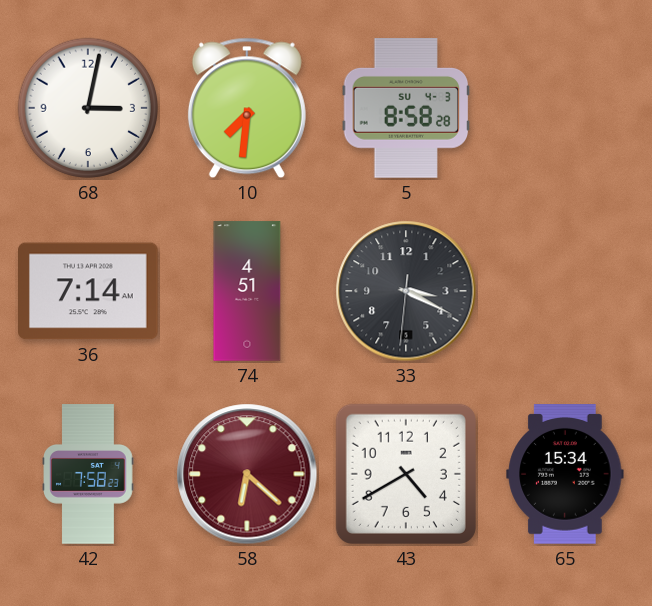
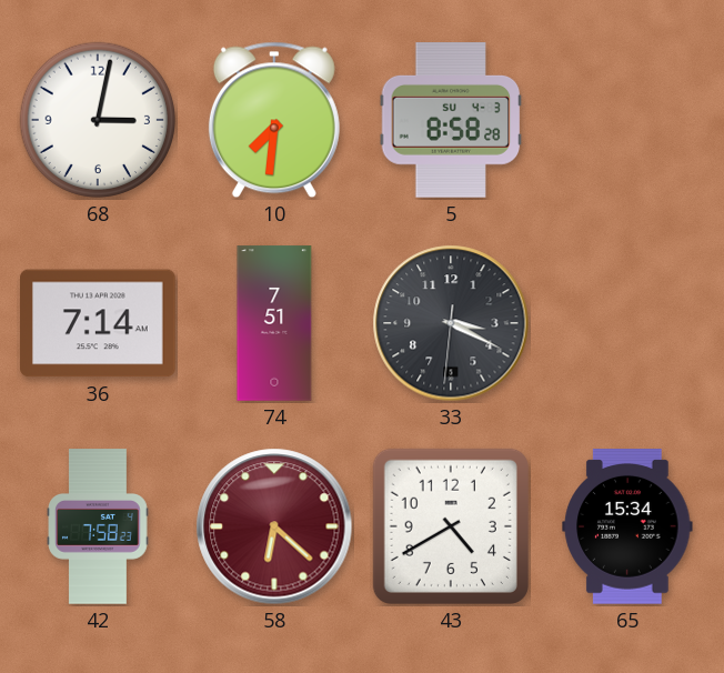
74: 4:51 -> 7:51 (274, 323)
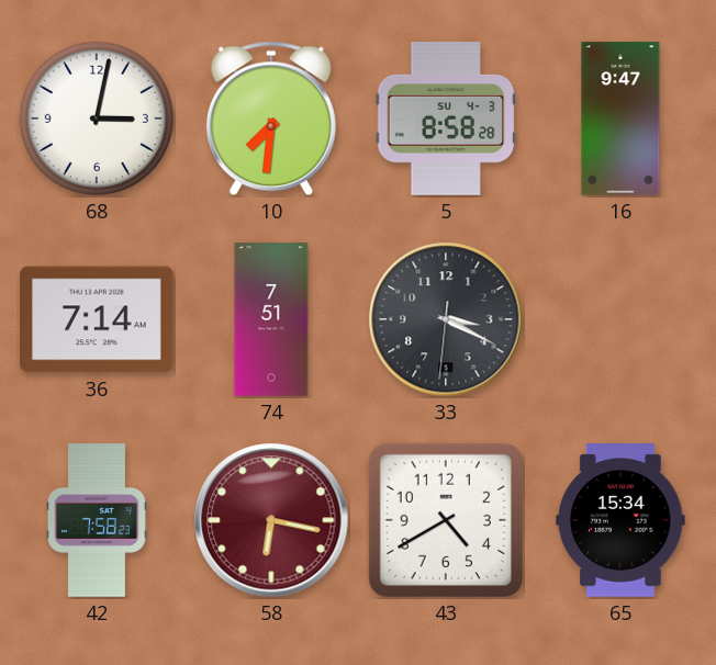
16: none -> 9:47 (620, 119)
58: 6:22 -> 6:17 (271, 520)
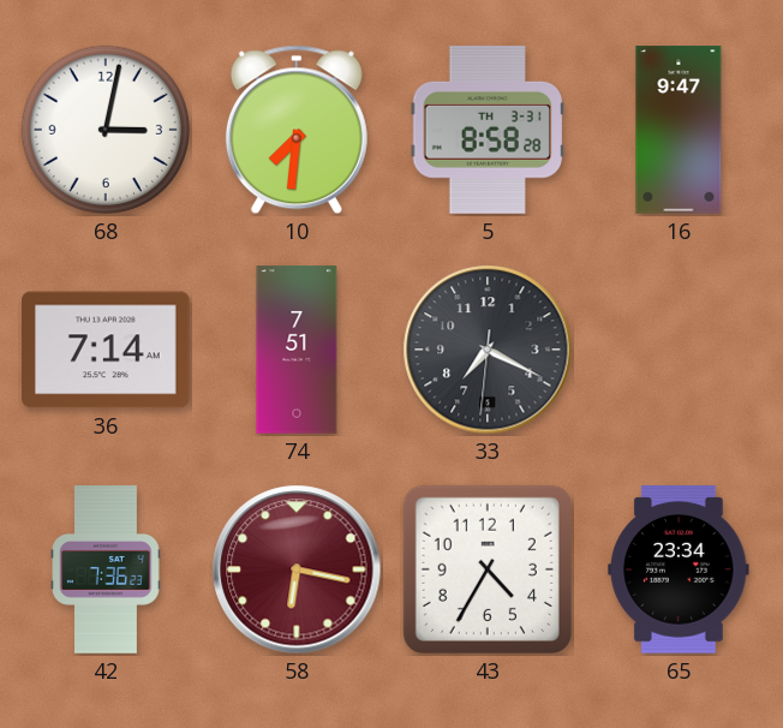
5 date: SU 4-3 -> TH 3-31 (488, 130)
33: 3:19 -> 7:19 (488, 350)
42: 7:58 -> 7:36 (107, 569)
43: 4:40 -> 4:35 (488, 569)
65: 15:34 -> 23:34 (679, 569)
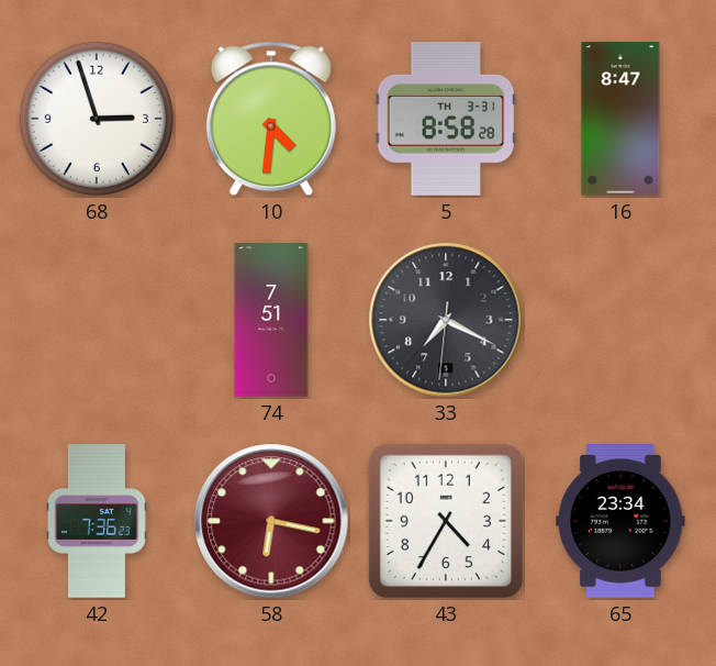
68: 3:02 -> 2:57 (97, 119)
10: 7:31 -> 4:31 (271, 119)
16: 9:47 -> 8:47 (620, 119)
36: 7:14 -> none (107, 350)
